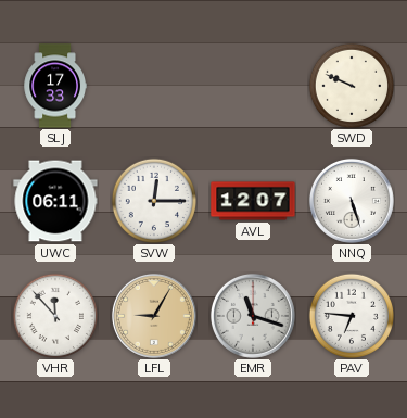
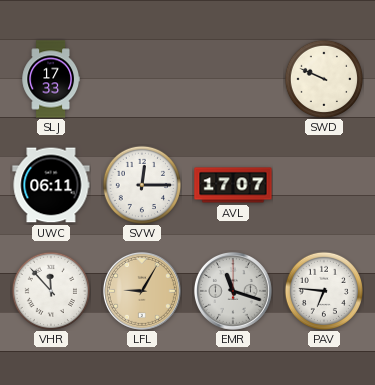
AVL: 12:07 -> 17:07 (233, 185)
NNQ: 5:27 -> none (352, 201)
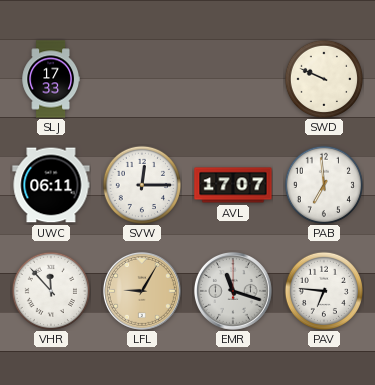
PAB: none -> 6:59 (323, 184)
